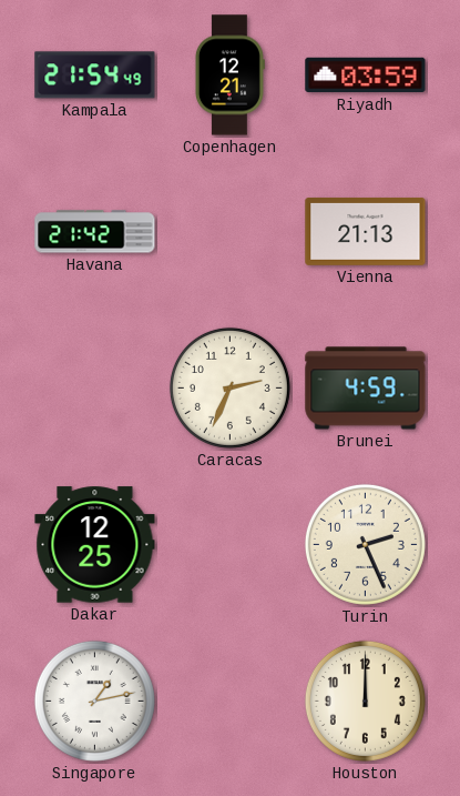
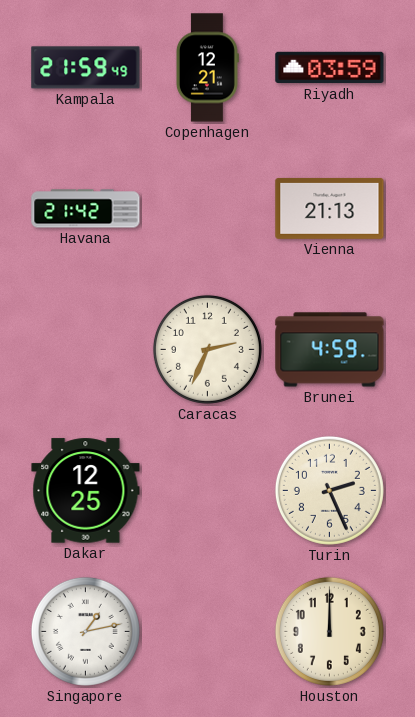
Kampala: 21:54 -> 21:59 (86, 68)
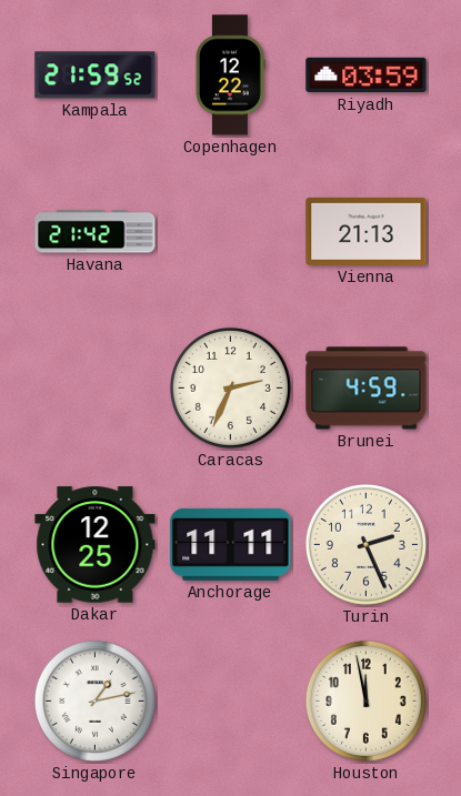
Kampala: 21:59:49 -> 21:59:52 (96, 75)
Copenhagen: 12:21 -> 12:22 (230, 75)
Anchorage: none -> 11:11 (231, 544)
Houston: 12:00 -> 11:58 (365, 701)
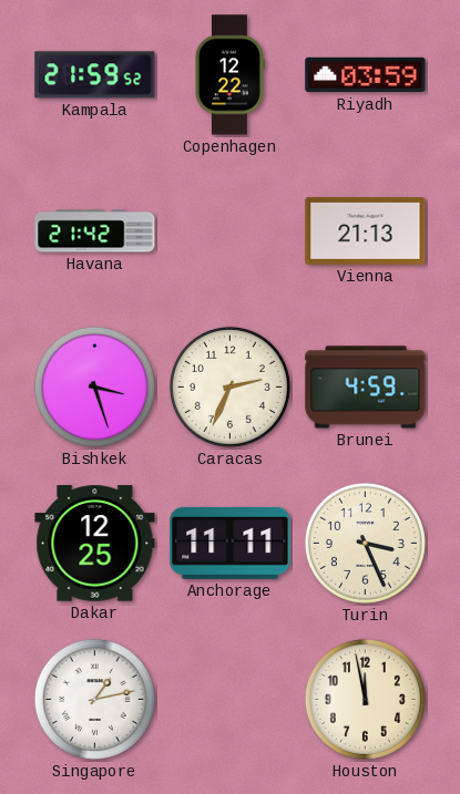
Bishkek: none -> 3:27 (94, 386)
Turin: 2:26 -> 3:26 (365, 543)
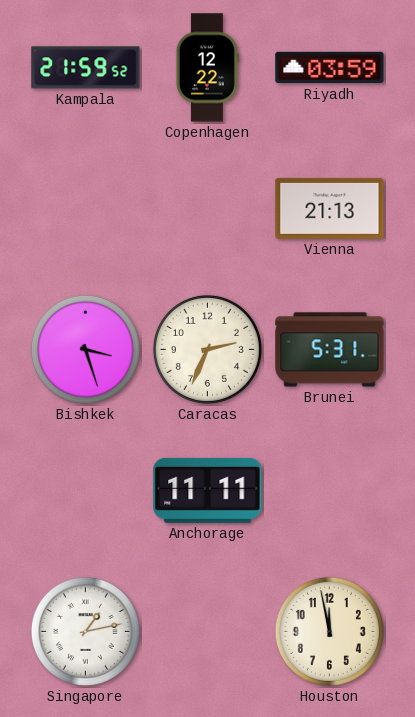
Havana: 21:42 -> none (95, 231)
Brunei: 4:59 -> 5:31 (330, 350)
Dakar: 12:25 -> none (95, 544)
Turin: 3:26 -> none (365, 543)
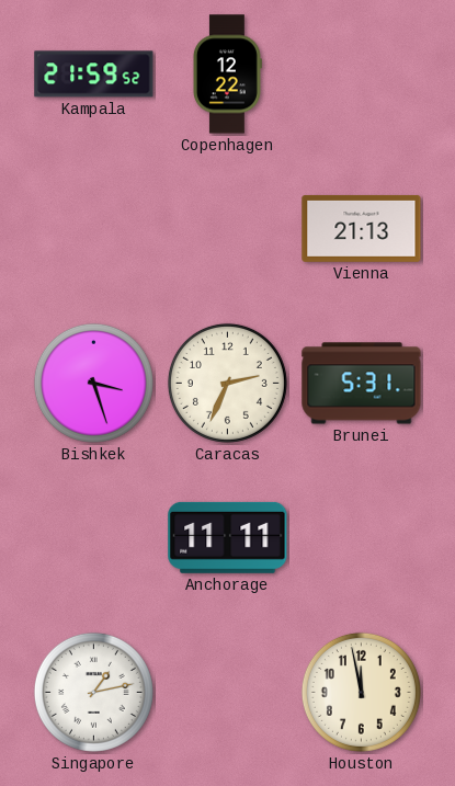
Riyadh: 03:59 -> none (330, 68)
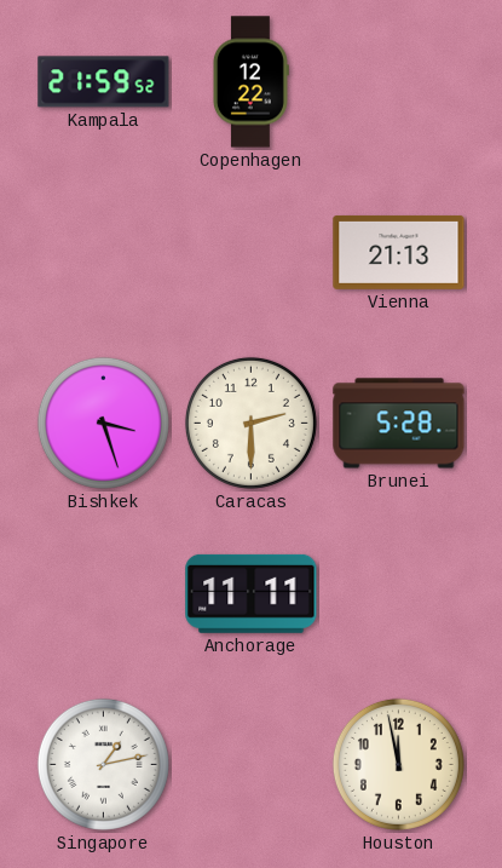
Caracas: 2:34 -> 2:30 (250, 422)
Brunei: 5:31 -> 5:28 (399, 424)
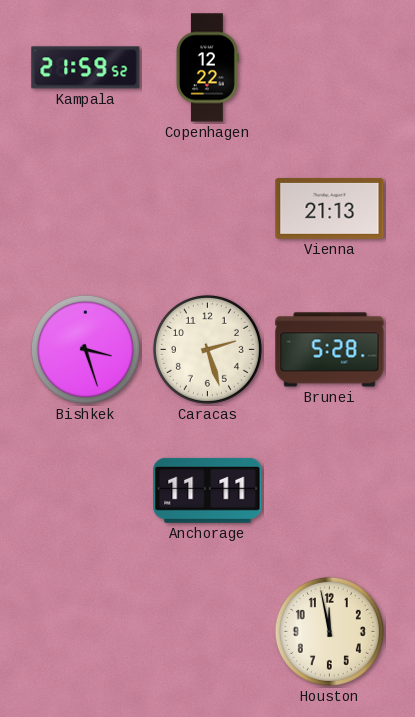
Caracas: 2:30 -> 2:27 (207, 349)
Singapore: 1:13 -> none (103, 764)
